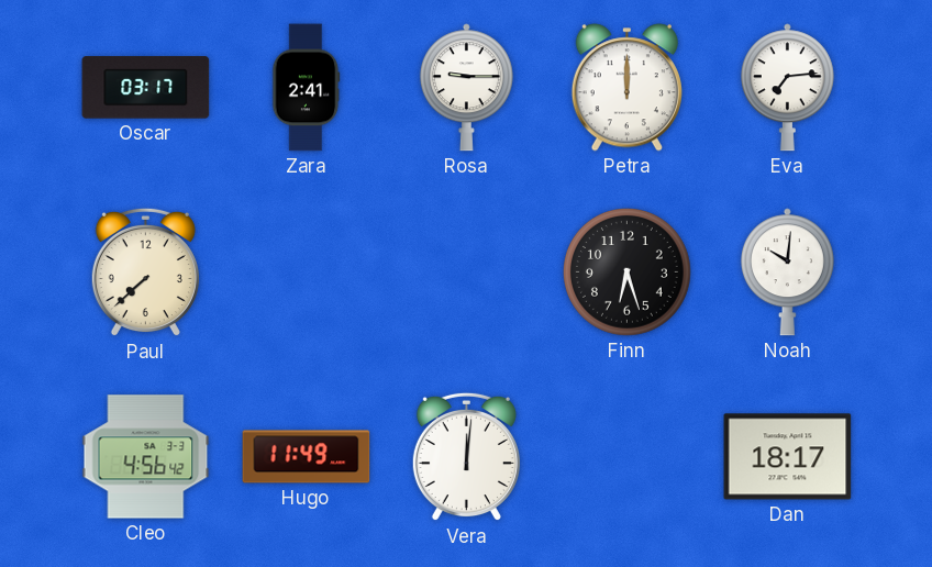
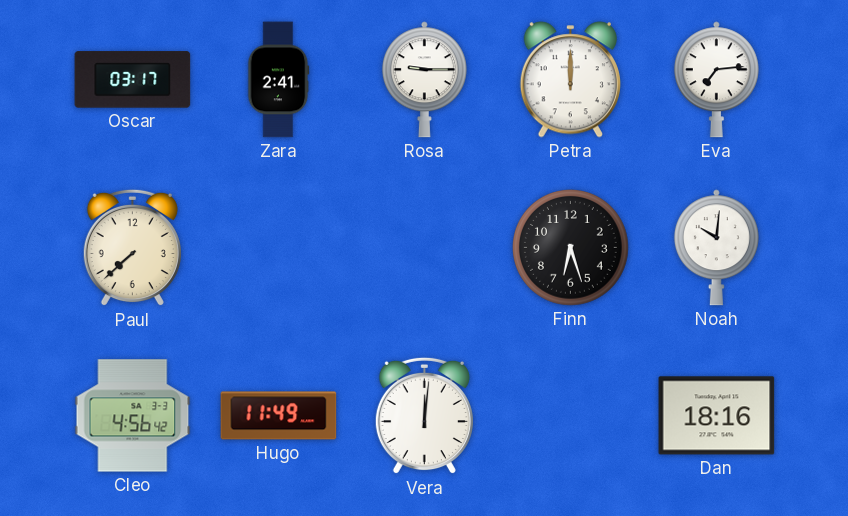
Dan: 18:17 -> 18:16 (717, 416)
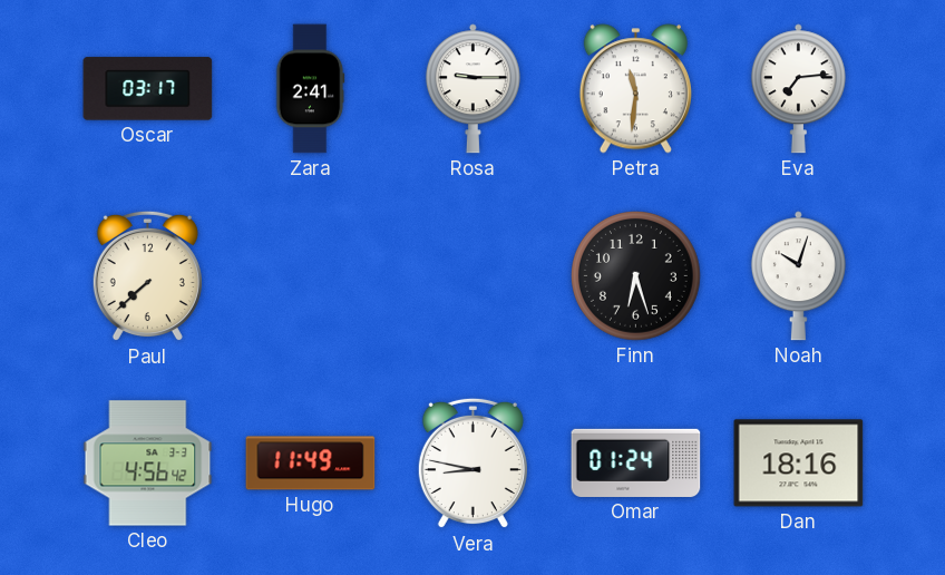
Petra: 12:00 -> 11:31 (635, 89)
Noah: 10:01 -> 10:03 (798, 276)
Vera: 12:01 -> 8:47 (472, 464)
Omar: none -> 01:24 (636, 462)
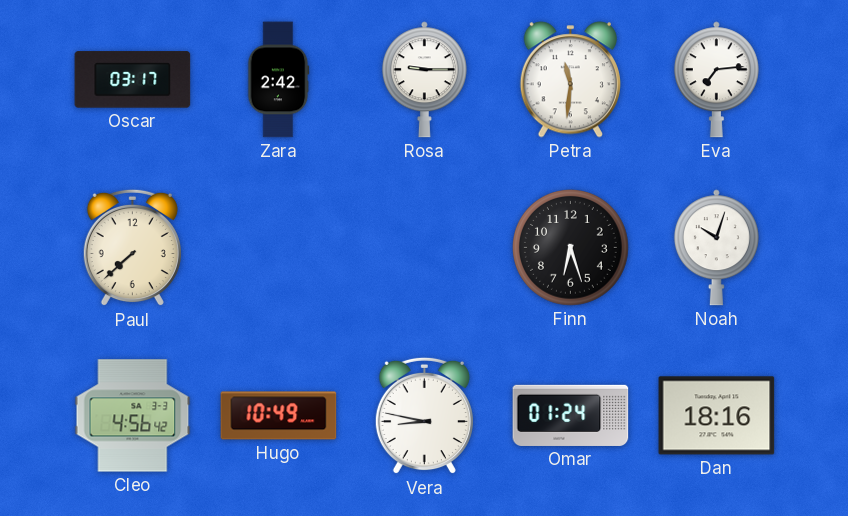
Zara: 2:41 -> 2:42 (278, 80)
Hugo: 11:49 -> 10:49 (279, 416)
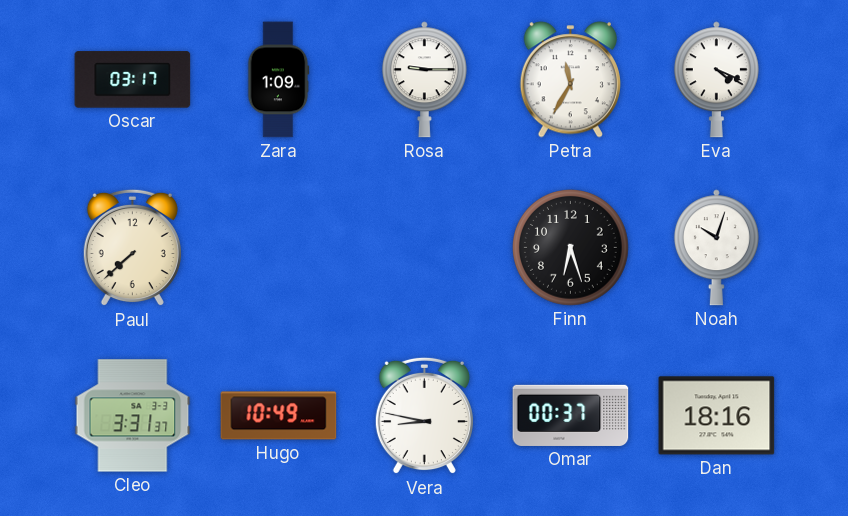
Zara: 2:42 -> 1:09 (278, 80)
Petra: 11:31 -> 11:35 (570, 80)
Eva: 7:14 -> 4:19 (716, 80)
Cleo: 4:56 -> 3:31 (133, 416)
Omar: 01:24 -> 00:37 (571, 415)
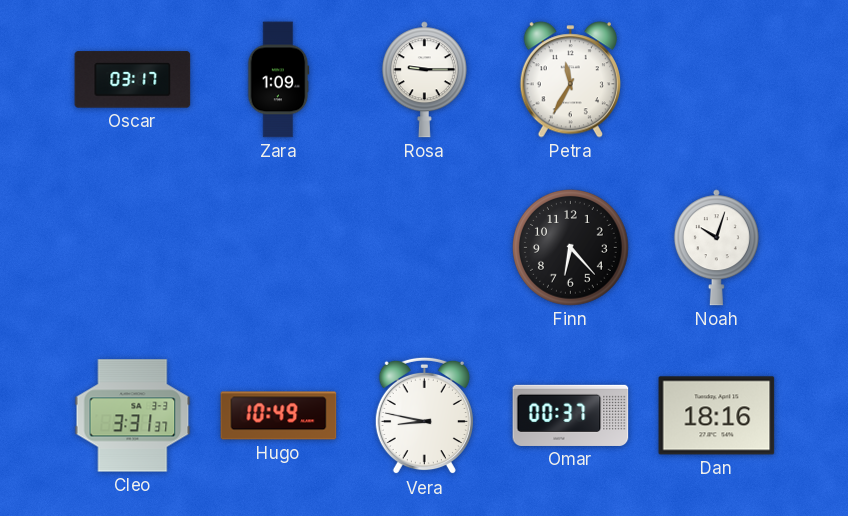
Eva: 4:19 -> none (716, 80)
Paul: 7:38 -> none (132, 248)
Finn: 6:27 -> 6:23 (571, 248)
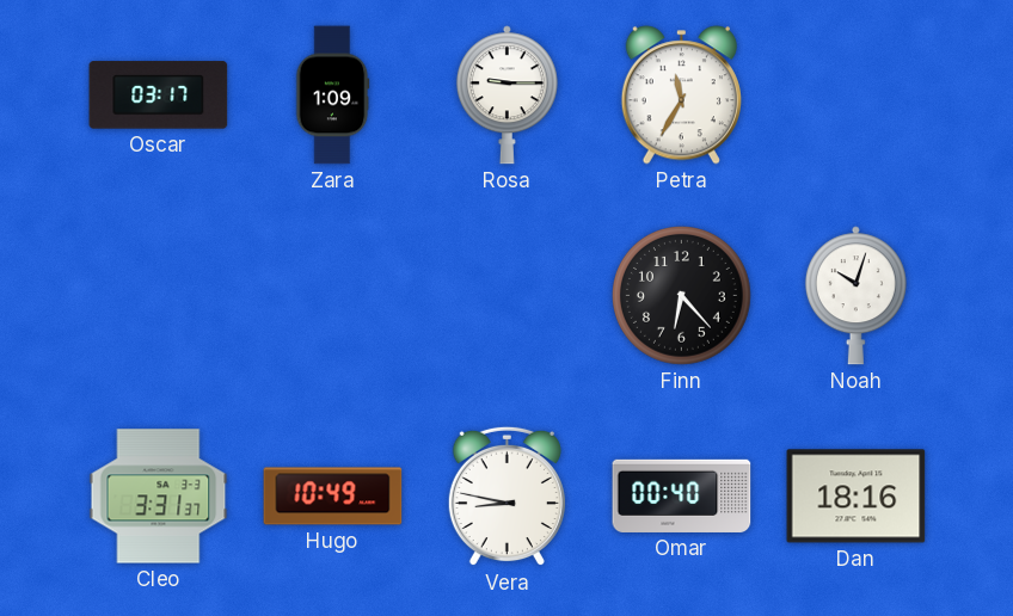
Omar: 00:37 -> 00:40 (682, 495)
